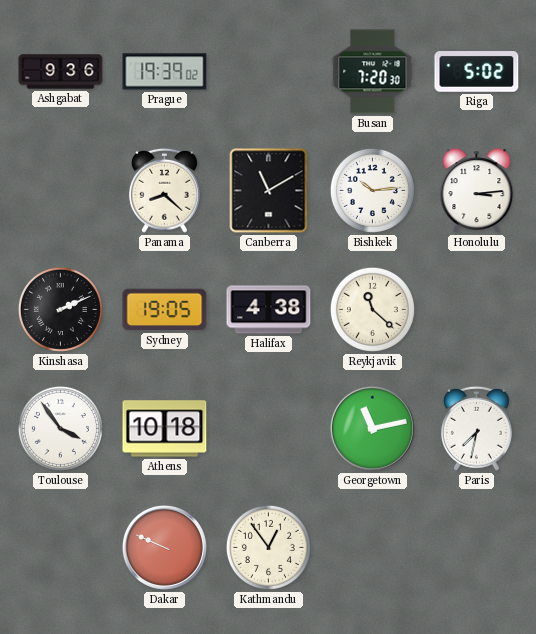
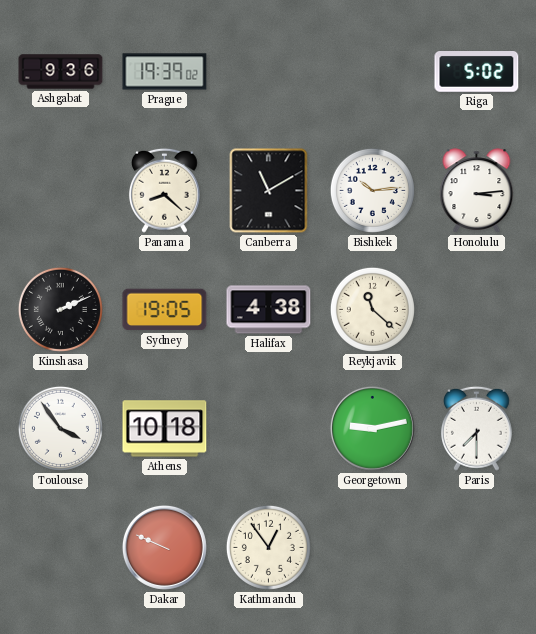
Busan: 7:20 -> none (373, 72)
Georgetown: 11:13 -> 9:13 (372, 428)
Paris: 7:32 -> 7:30 (476, 428)
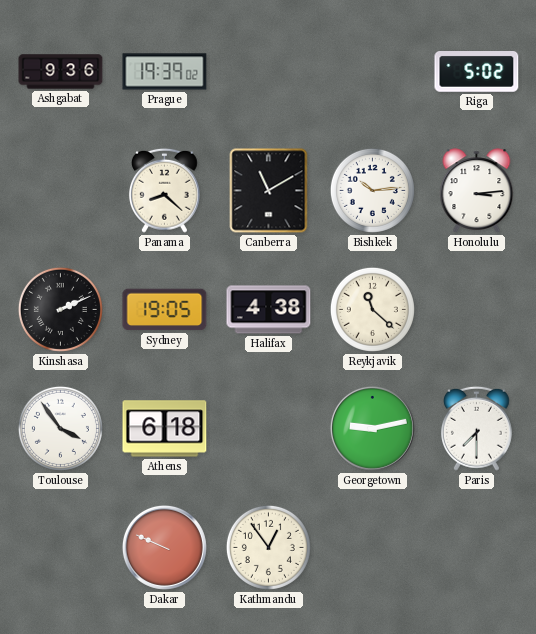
Athens: 10:18 -> 6:18 (165, 429)
